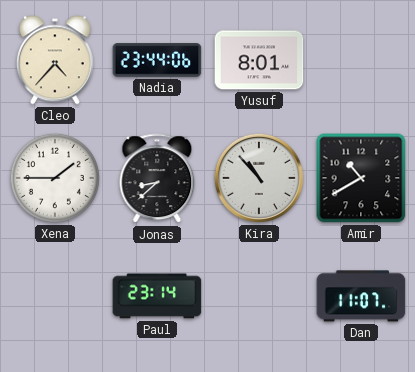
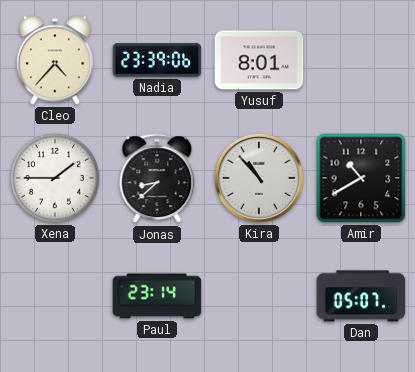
Nadia: 23:44 -> 23:39 (157, 60)
Dan: 11:07 -> 05:07 (361, 296)
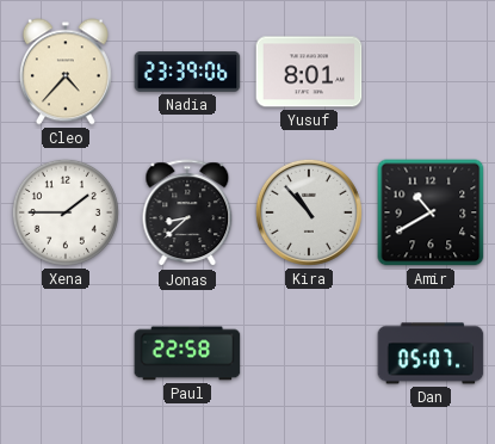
Paul: 23:14 -> 22:58 (187, 353)
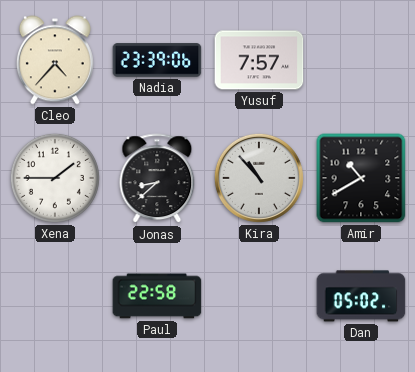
Yusuf: 8:01 -> 7:57 (259, 60)
Dan: 05:07 -> 05:02 (361, 296)
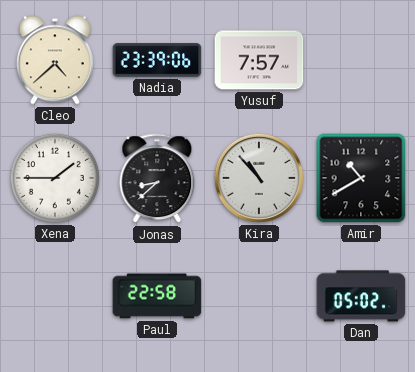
Cleo: 4:37 -> 4:38 (55, 60)
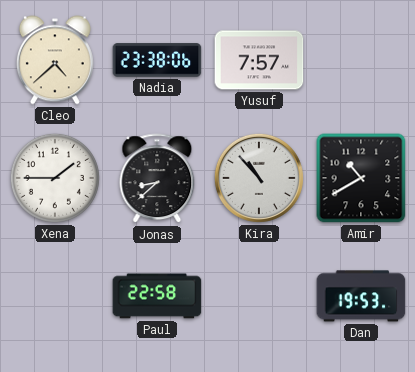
Nadia: 23:39 -> 23:38 (157, 60)
Dan: 05:02 -> 19:53 (361, 296)
